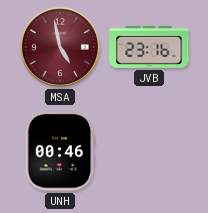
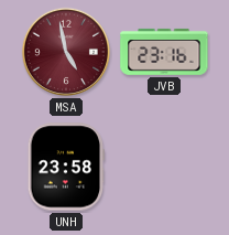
UNH: 00:46 -> 23:58 (65, 167)
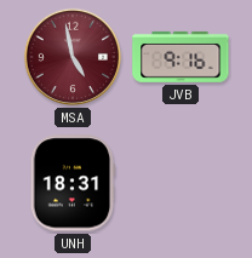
JVB: 23:16 -> 9:16 (181, 57)
UNH: 23:58 -> 18:31 (71, 183)
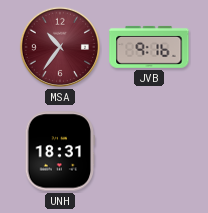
MSA: 4:58 -> 10:36 (60, 47)
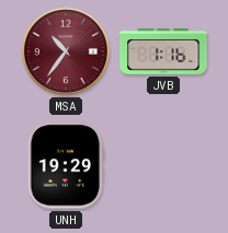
JVB: 9:16 -> 1:16 (163, 51)
UNH: 18:31 -> 19:29 (65, 165)
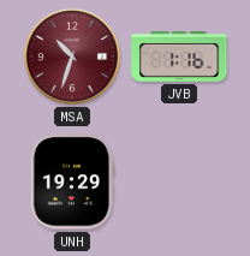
MSA: 10:36 -> 10:33 (72, 56)
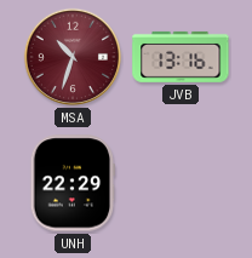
JVB: 1:16 -> 13:16 (181, 57)
UNH: 19:29 -> 22:29 (71, 183)
